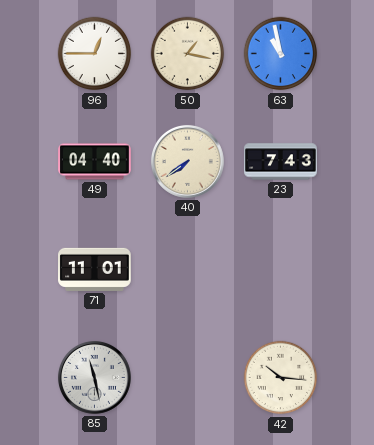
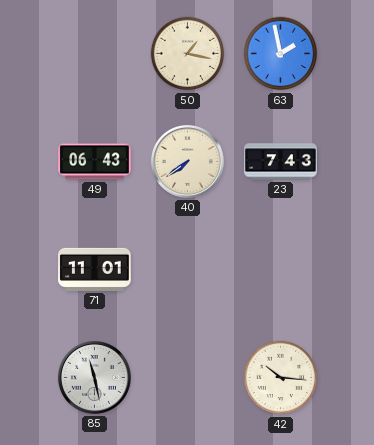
96: 12:45 -> none (95, 54)
63: 10:58 -> 1:58 (281, 54)
49: 04:40 -> 06:43 (95, 162)
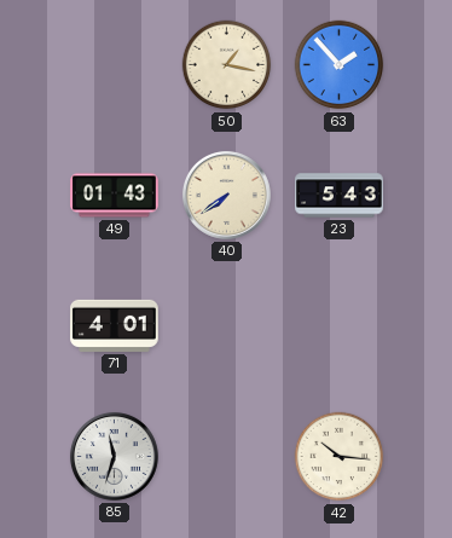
63: 1:58 -> 1:53 (340, 65)
49: 06:43 -> 01:43 (115, 196)
23: 7:43 -> 5:43 (340, 196)
71: 11:01 -> 4:01 (115, 325)
85: 11:28 -> 11:33 (114, 456)
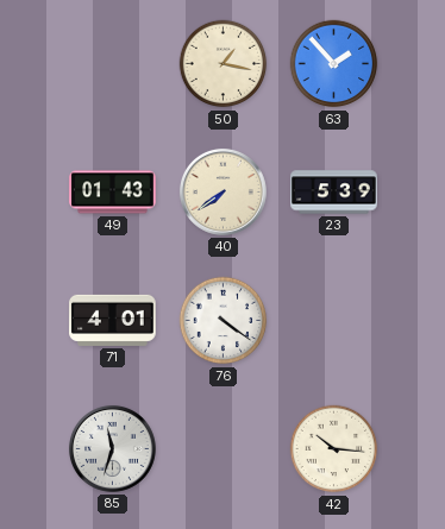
23: 5:43 -> 5:39 (334, 193)
76: none -> 4:21 (224, 321)
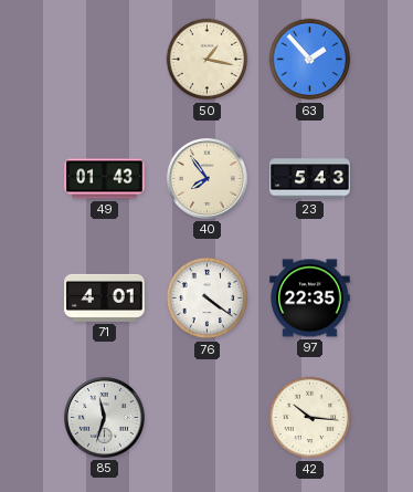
40: 7:39 -> 7:54 (206, 178)
23: 5:39 -> 5:43 (310, 179)
97: none -> 22:35 (310, 299)
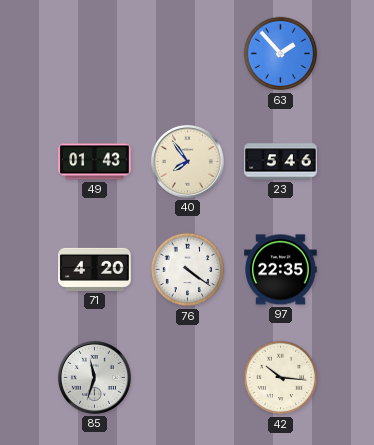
50: 1:17 -> none (208, 60)
23: 5:43 -> 5:46 (281, 162)
71: 4:01 -> 4:20 (95, 269)
